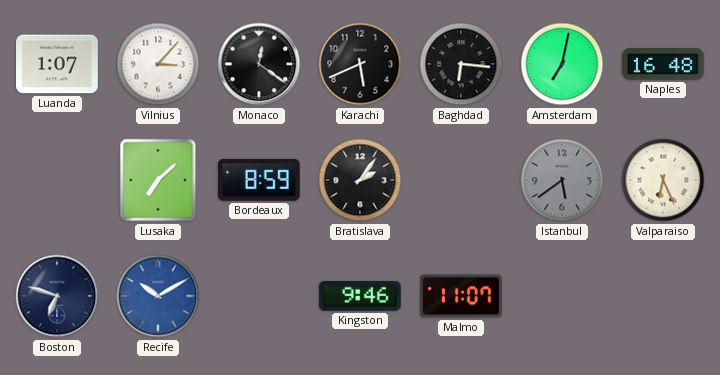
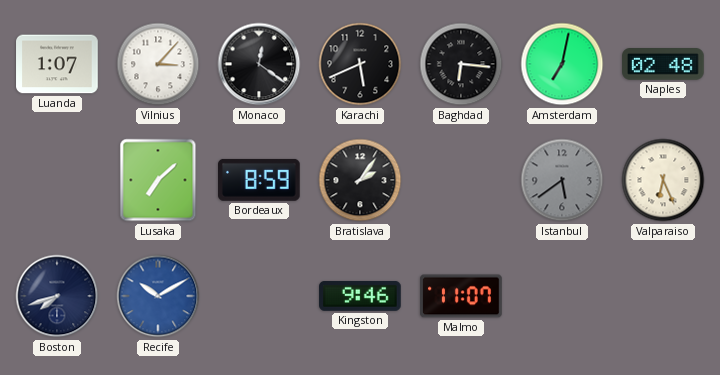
Naples: 16:48 -> 02:48 (663, 64)
Boston: 6:48 -> 7:42 (57, 296)
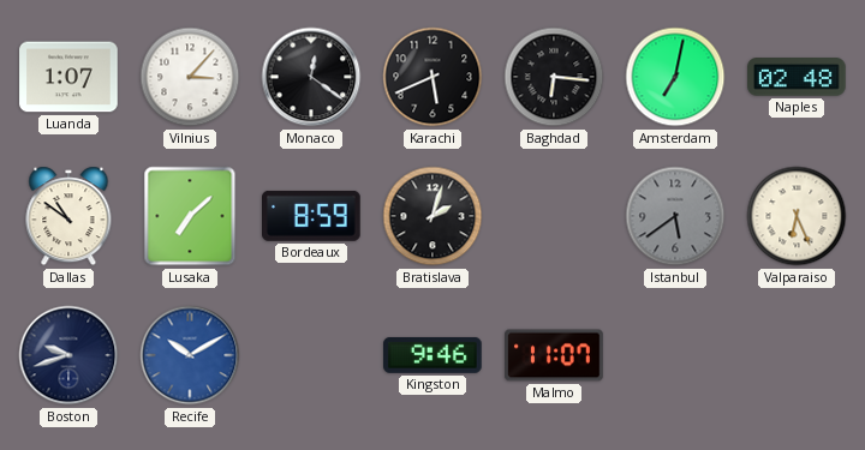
Dallas: none -> 10:51 (68, 216)
Bratislava: 2:06 -> 2:03 (432, 216)
Boston: 7:42 -> 9:42 (68, 355)
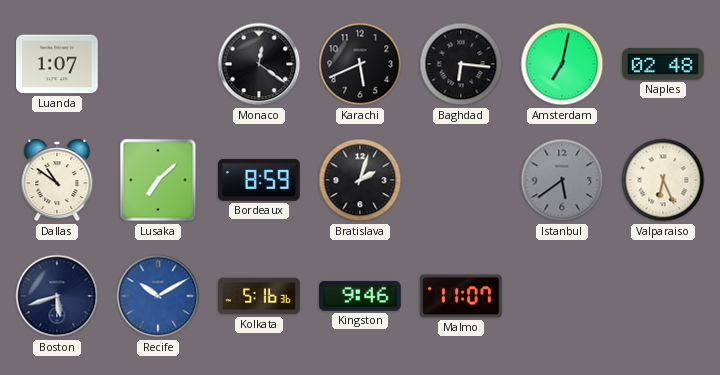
Vilnius: 3:07 -> none (190, 77)
Boston: 9:42 -> 5:42 (57, 296)
Kolkata: none -> 5:16 (259, 296)
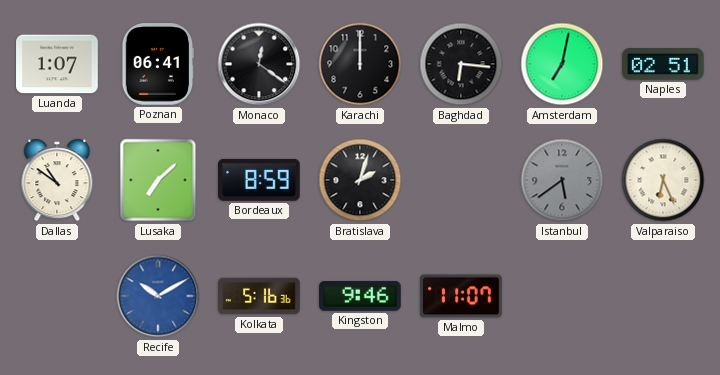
Poznan: none -> 06:41 (158, 64)
Karachi: 5:41 -> 12:00 (360, 64)
Naples: 02:48 -> 02:51 (663, 64)
Boston: 5:42 -> none (57, 296)
